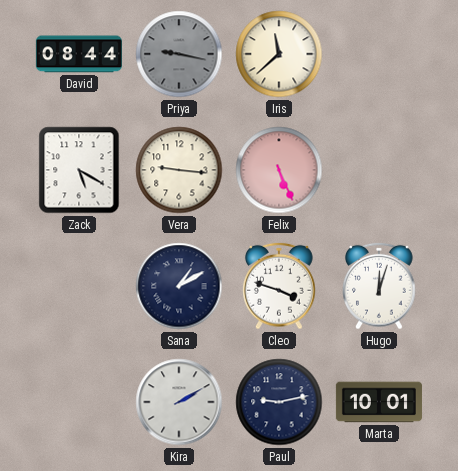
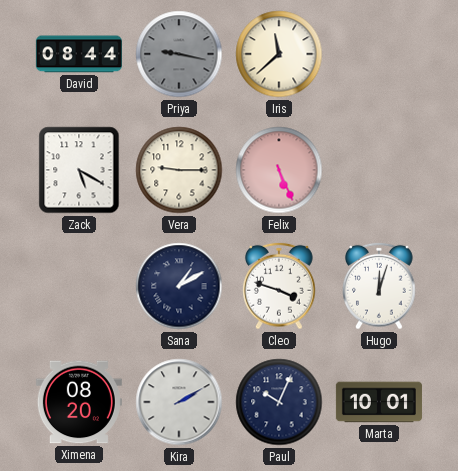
Vera: 9:16 -> 9:15 (179, 170)
Ximena: none -> 08:20 (79, 402)
Paul: 9:13 -> 10:04 (279, 402)
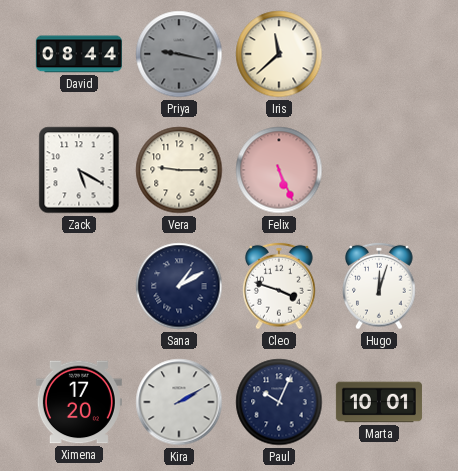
Ximena: 08:20 -> 17:20 (79, 402)
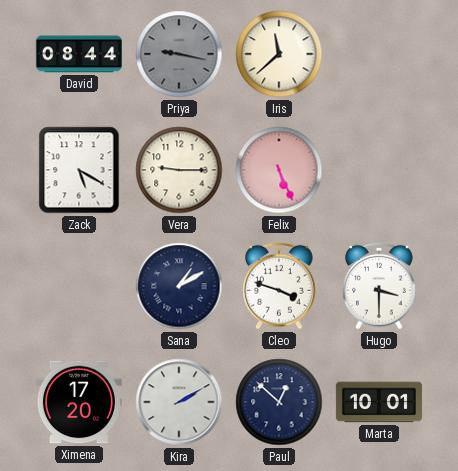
Hugo: 12:03 -> 3:30 (379, 286)
Paul: 10:04 -> 12:52 (279, 402)
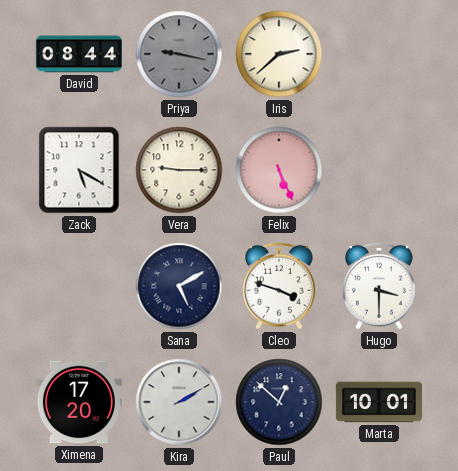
Iris: 11:38 -> 2:38 (279, 54)
Sana: 1:10 -> 5:10 (179, 286)
